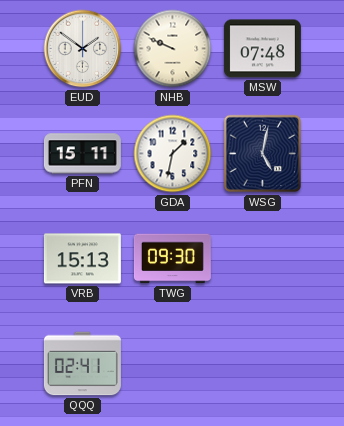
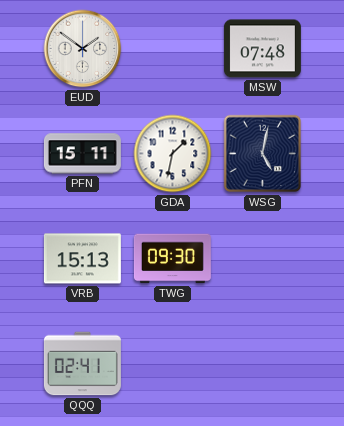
NHB: 9:49 -> none (173, 49)
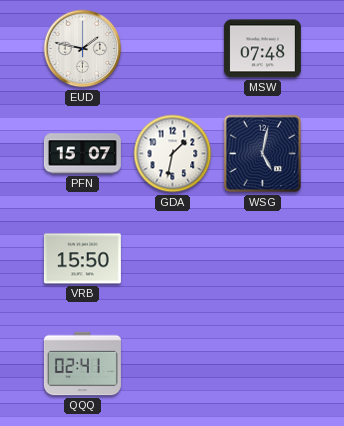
EUD: 1:51 -> 1:47 (83, 49)
PFN: 15:11 -> 15:07 (82, 154)
VRB: 15:13 -> 15:50 (82, 259)
TWG: 09:30 -> none (172, 259)
